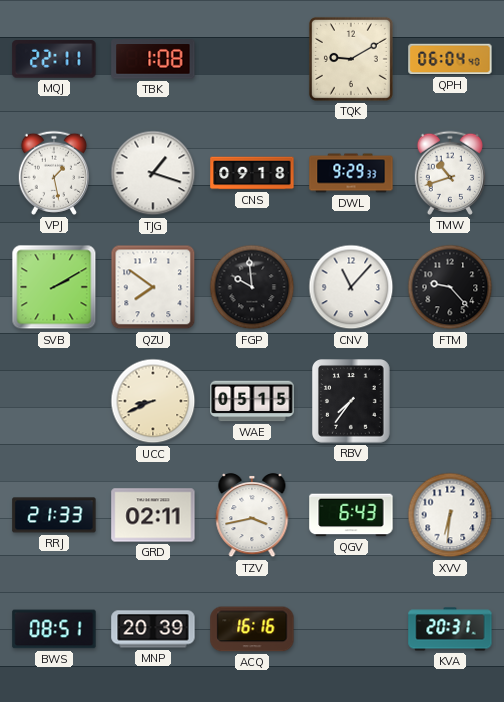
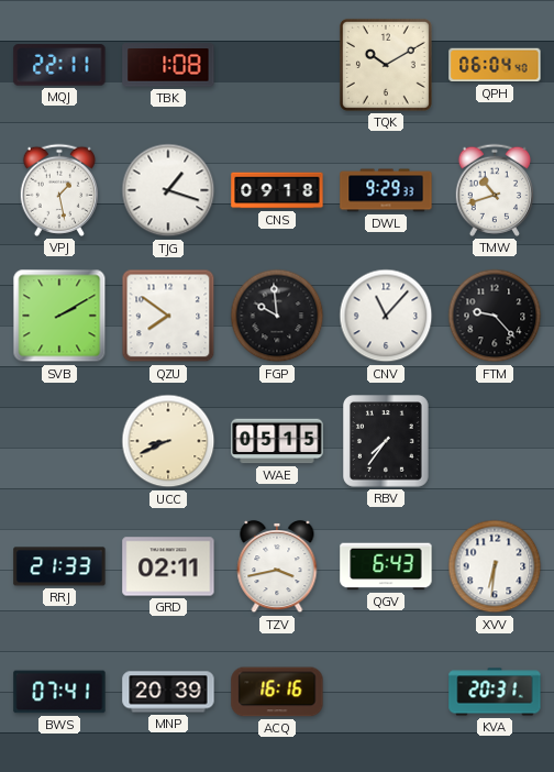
TQK: 9:10 -> 10:10 (386, 65)
BWS: 08:51 -> 07:41 (59, 692)
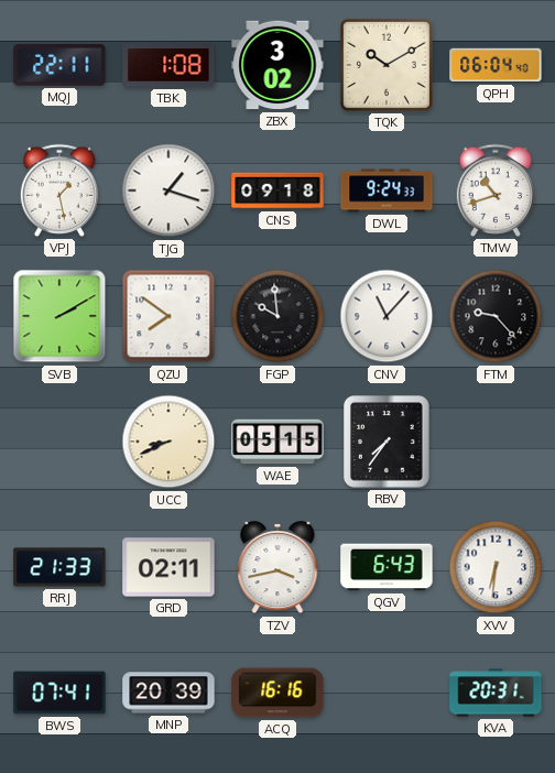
ZBX: none -> 3:02 (277, 65)
DWL: 9:29 -> 9:24 (387, 190)
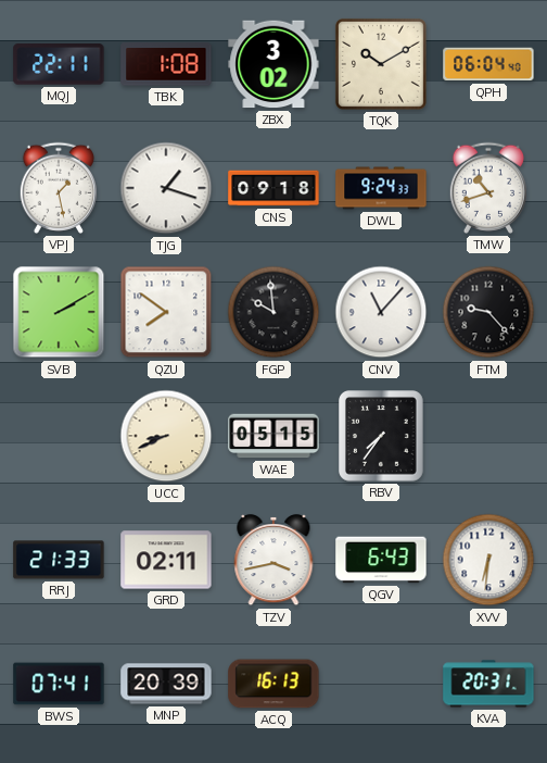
ACQ: 16:16 -> 16:13 (273, 684)
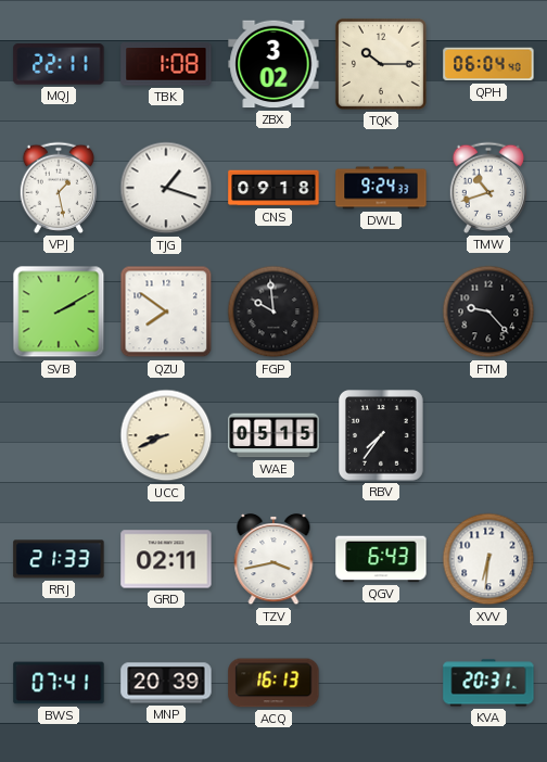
TQK: 10:10 -> 10:15 (381, 64)
CNV: 11:07 -> none (381, 312)
